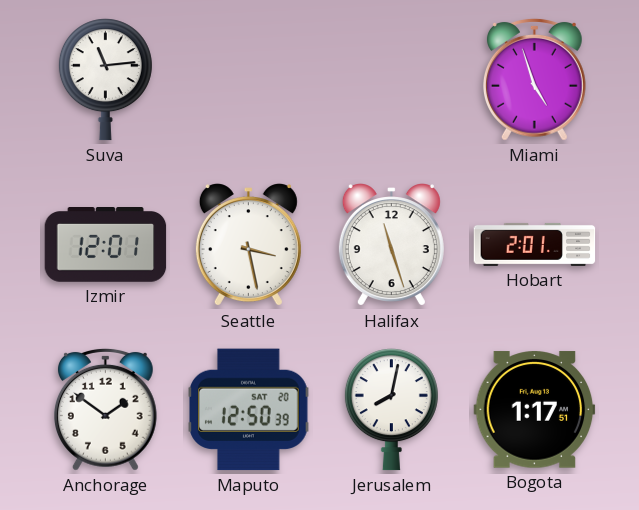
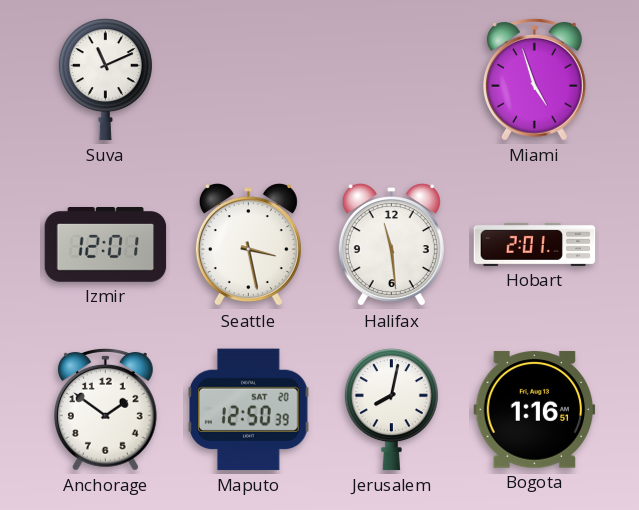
Suva: 11:14 -> 11:11 (105, 80)
Halifax: 11:27 -> 11:29 (391, 245)
Bogota: 1:17 -> 1:16 (535, 410)
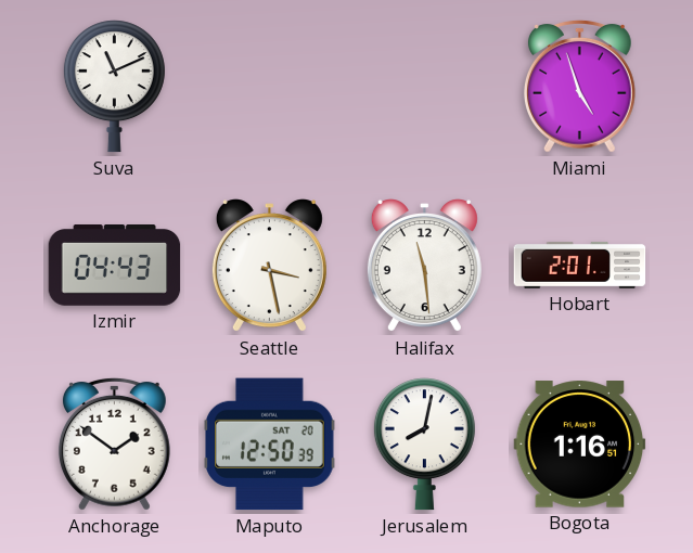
Izmir: 12:01 -> 04:43 (115, 266)
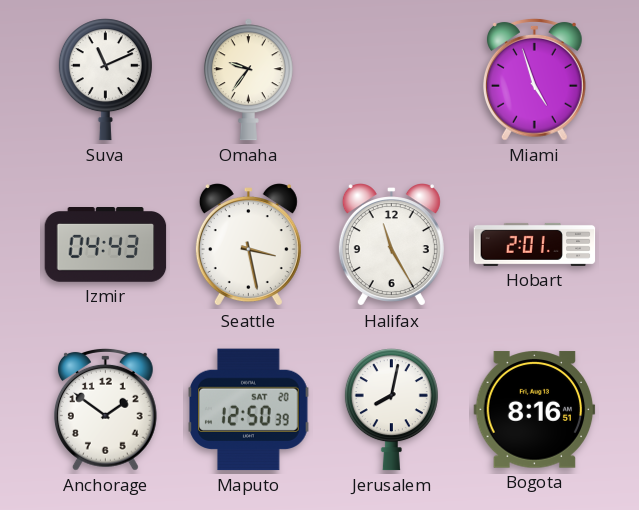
Omaha: none -> 9:36 (248, 80)
Halifax: 11:29 -> 11:25 (391, 245)
Bogota: 1:16 -> 8:16 (535, 410)
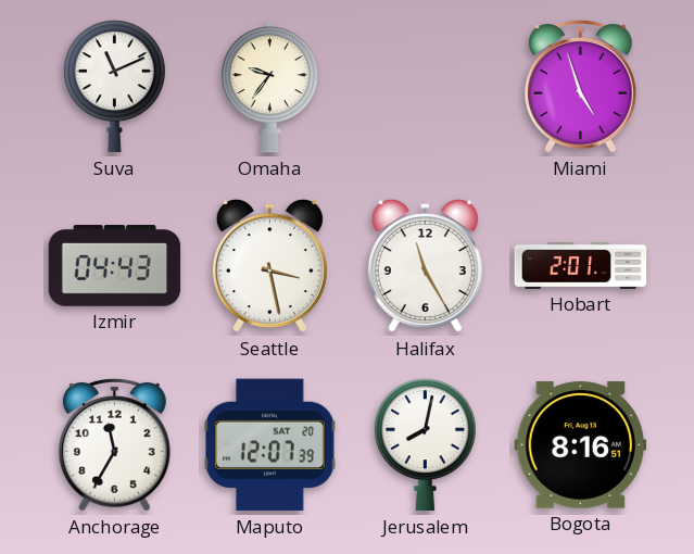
Anchorage: 1:51 -> 11:35 (114, 444)
Maputo: 12:50 -> 12:07 (270, 445)
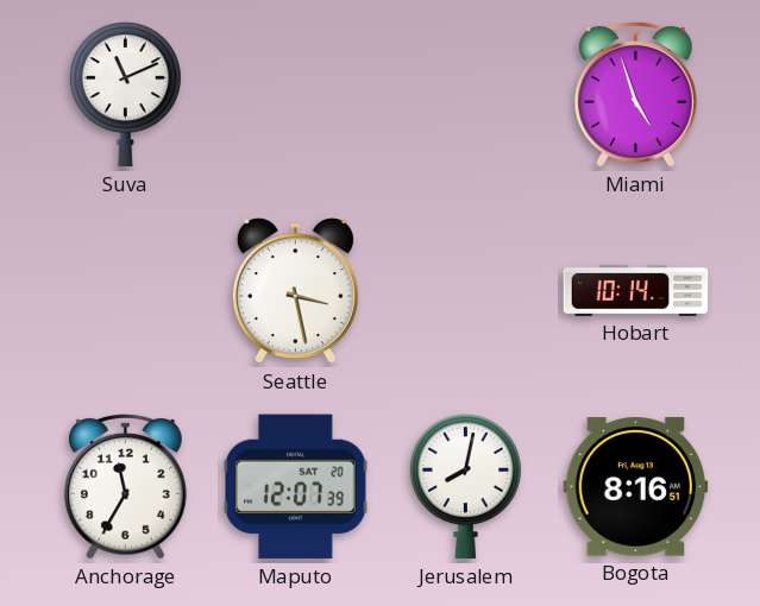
Omaha: 9:36 -> none (269, 87)
Izmir: 04:43 -> none (115, 266)
Halifax: 11:25 -> none (425, 266)
Hobart: 2:01 -> 10:14 (636, 290)
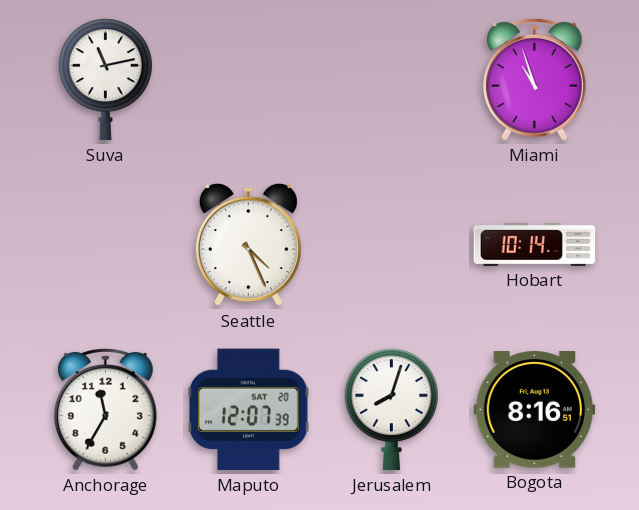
Suva: 11:11 -> 11:13 (105, 80)
Miami: 4:57 -> 10:57 (534, 79)
Seattle: 3:28 -> 4:26 (248, 245)
Jerusalem: 8:02 -> 8:03 (391, 410)
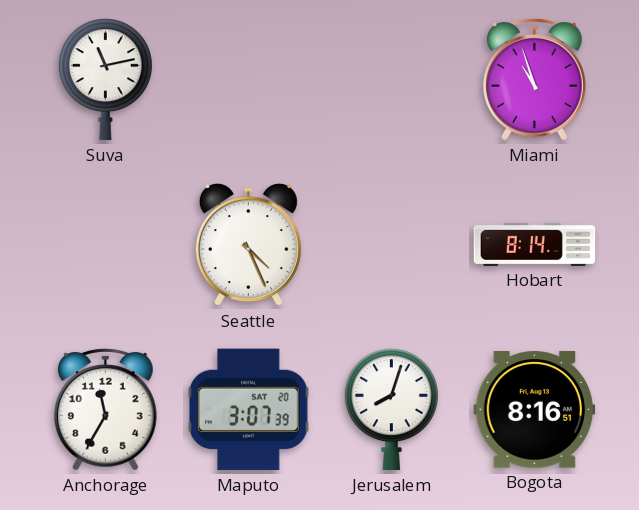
Hobart: 10:14 -> 8:14 (535, 244)
Maputo: 12:07 -> 3:07 (249, 410)
